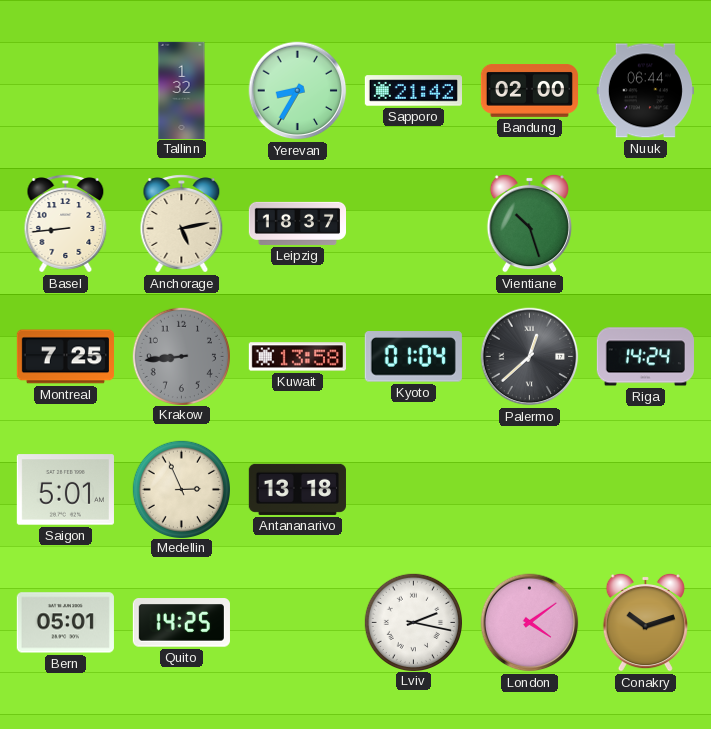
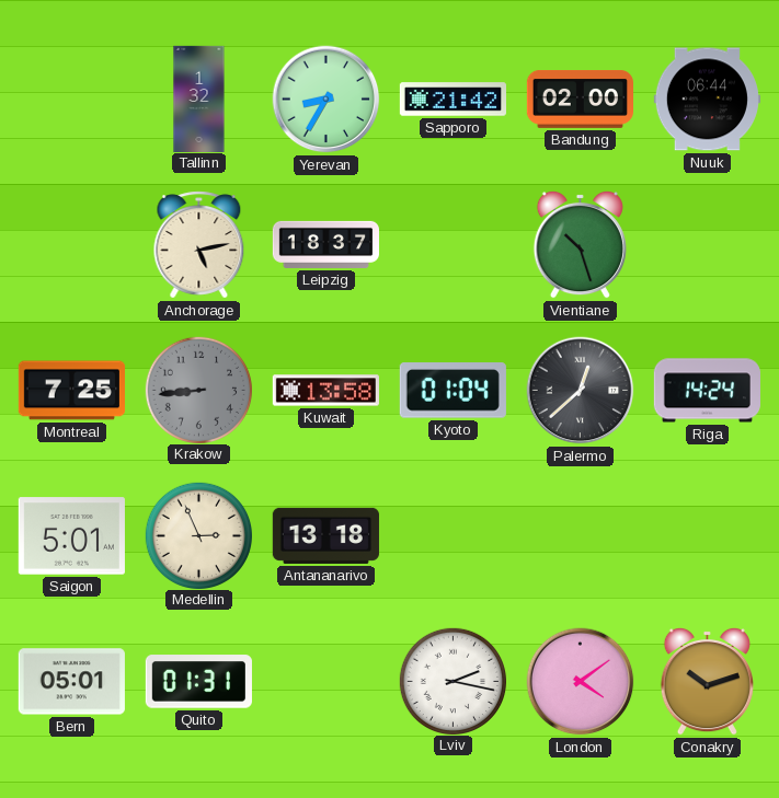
Basel: 8:44 -> none (66, 224)
Quito: 14:25 -> 01:31 (198, 682)
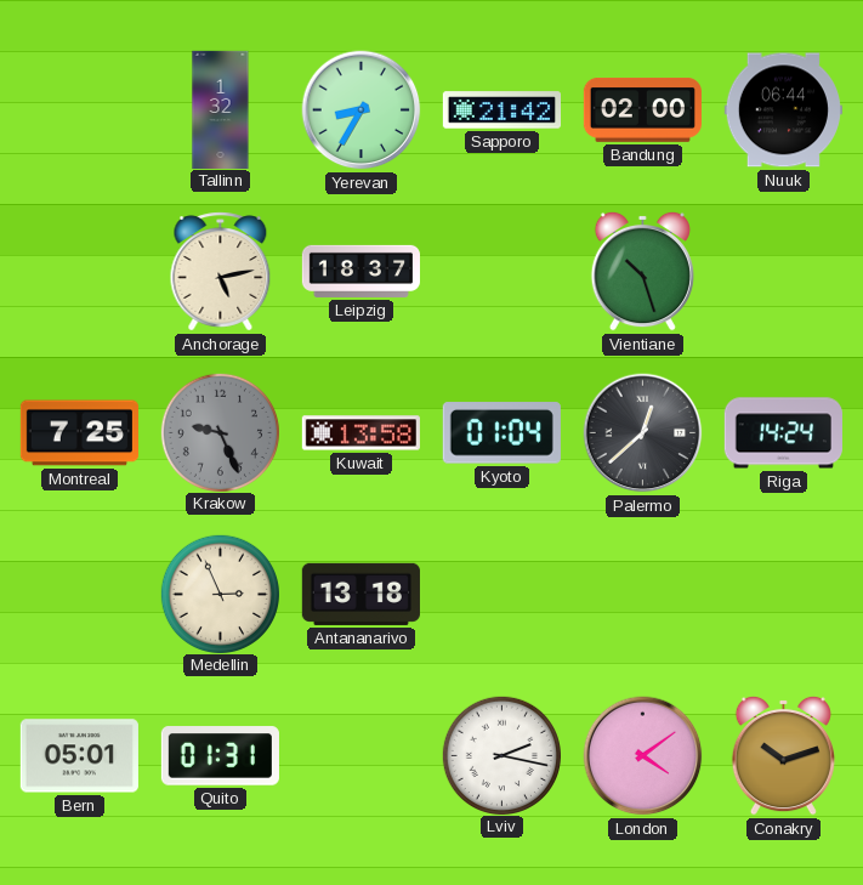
Krakow: 8:44 -> 9:26 (220, 432)
Saigon: 5:01 -> none (71, 536)
